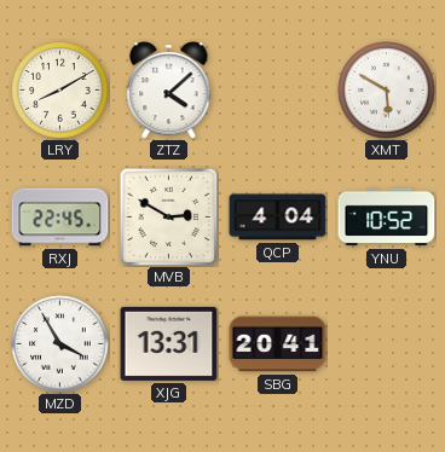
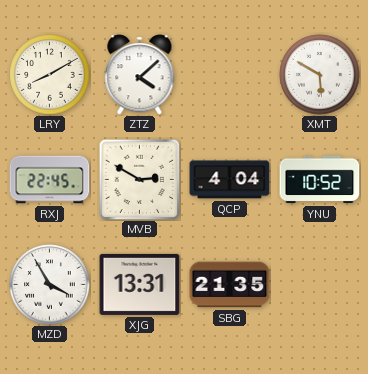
SBG: 20:41 -> 21:35 (230, 285)
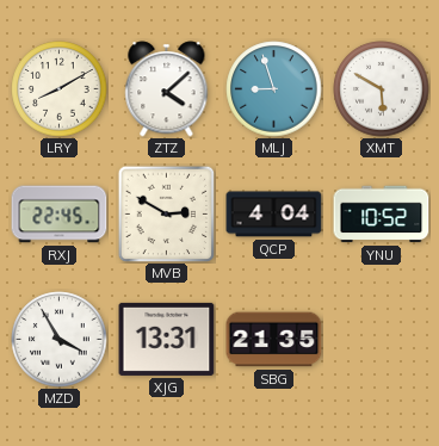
MLJ: none -> 8:57 (274, 89)
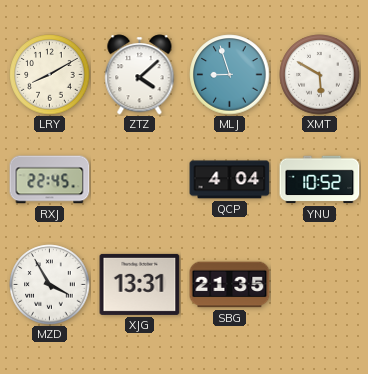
MVB: 2:50 -> none (166, 213)
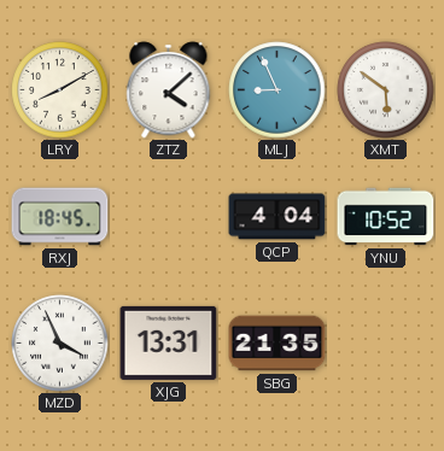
MLJ: 8:57 -> 8:56 (277, 90)
XMT: 5:50 -> 5:51 (386, 90)
RXJ: 22:45 -> 18:45 (60, 217)
MZD: 3:55 -> 3:56 (60, 344)
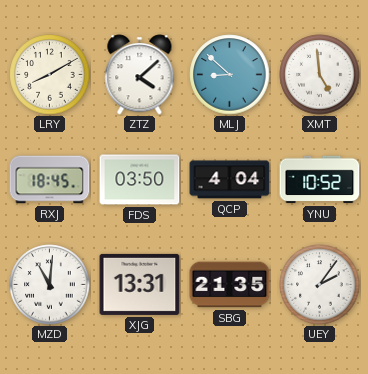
MLJ: 8:56 -> 8:52 (230, 75)
XMT: 5:51 -> 4:59 (320, 75)
FDS: none -> 03:50 (140, 180)
MZD: 3:56 -> 11:01 (50, 285)
UEY: none -> 2:06 (320, 285)
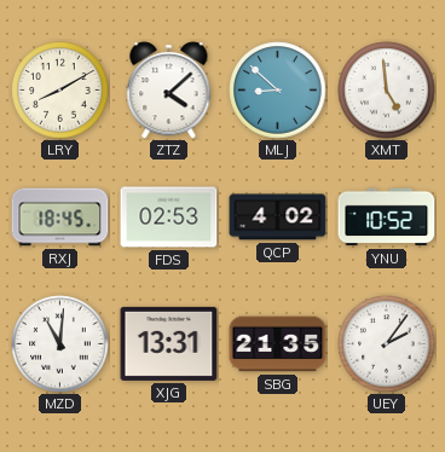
FDS: 03:50 -> 02:53 (169, 218)
QCP: 4:04 -> 4:02 (278, 218)
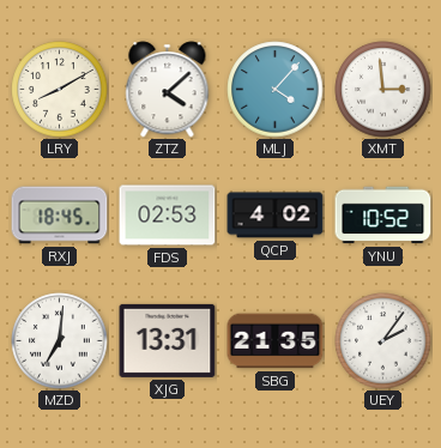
MLJ: 8:52 -> 4:07 (276, 90)
XMT: 4:59 -> 2:59 (383, 90)
MZD: 11:01 -> 7:01 (60, 341)
